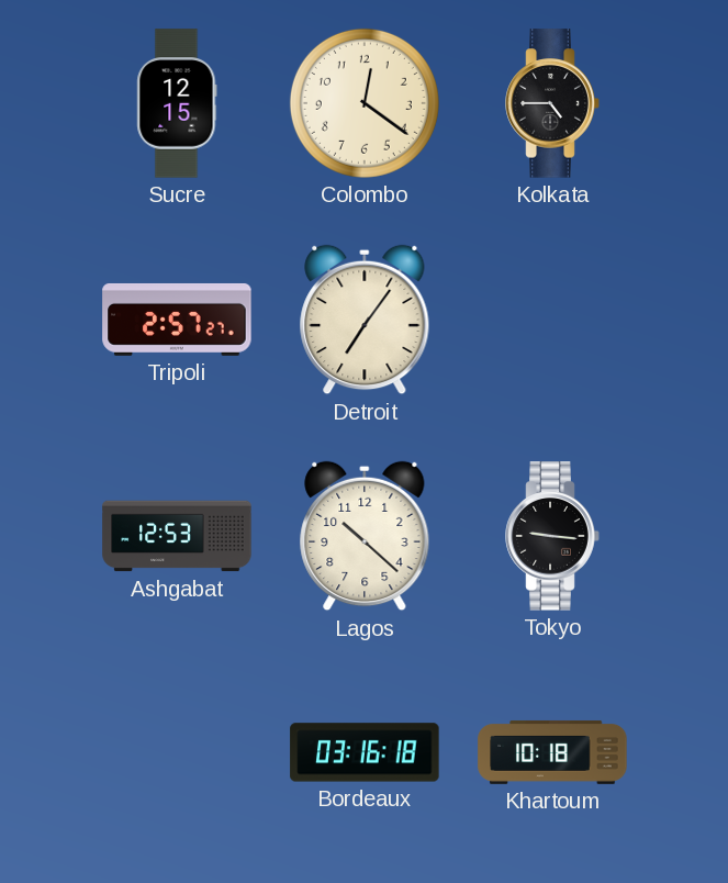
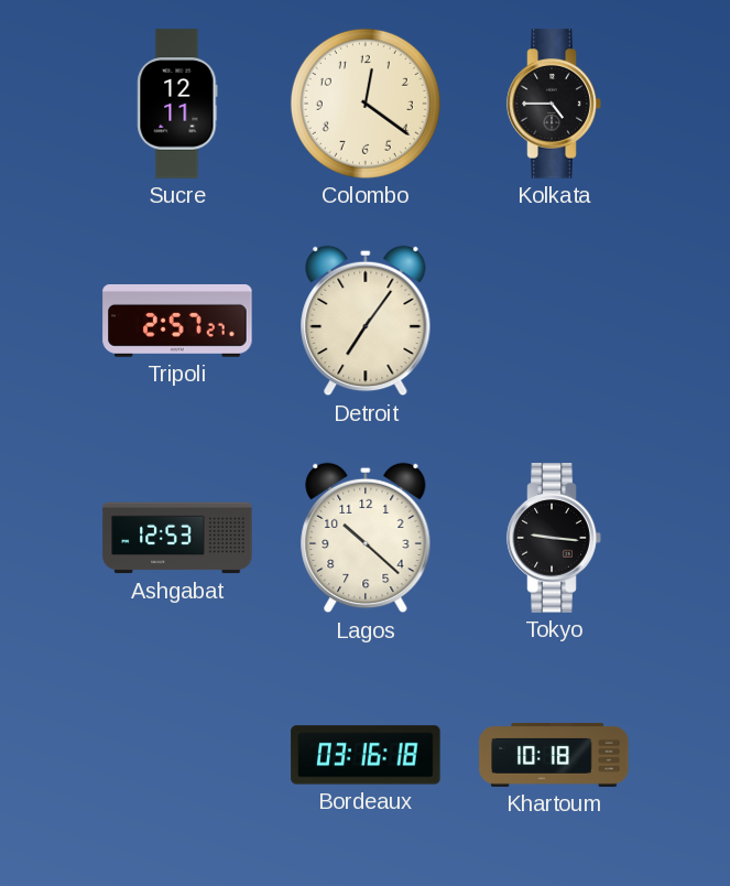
Sucre: 12:15 -> 12:11 (177, 104)
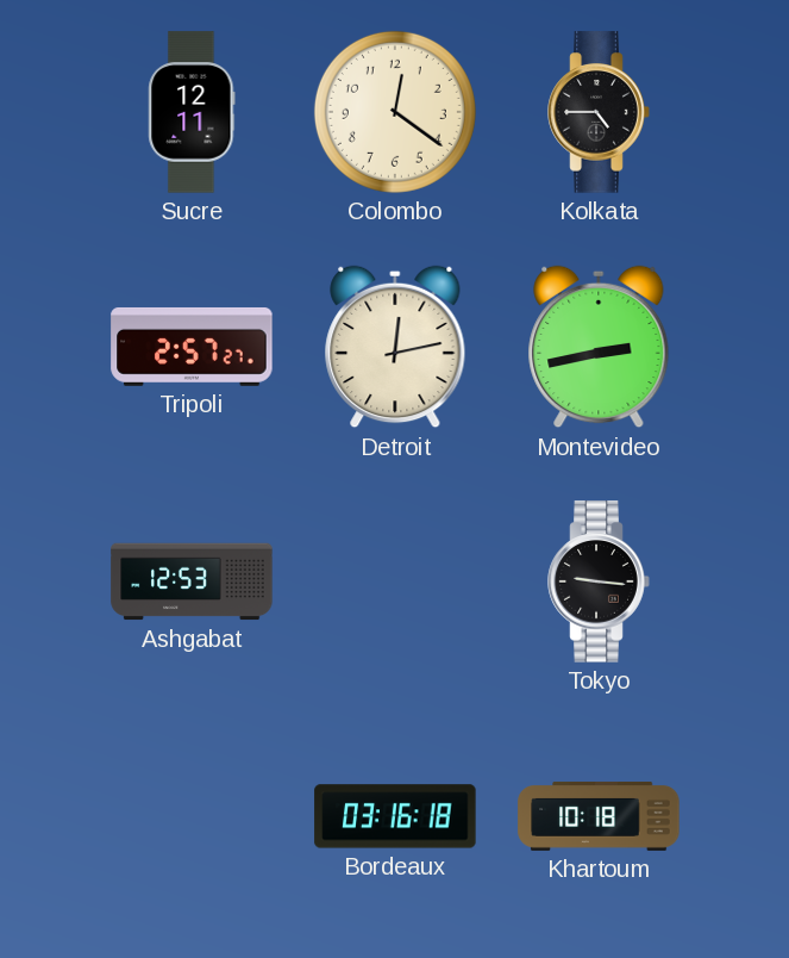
Detroit: 7:06 -> 12:13 (395, 347)
Montevideo: none -> 2:43 (599, 347)
Lagos: 10:22 -> none (366, 538)
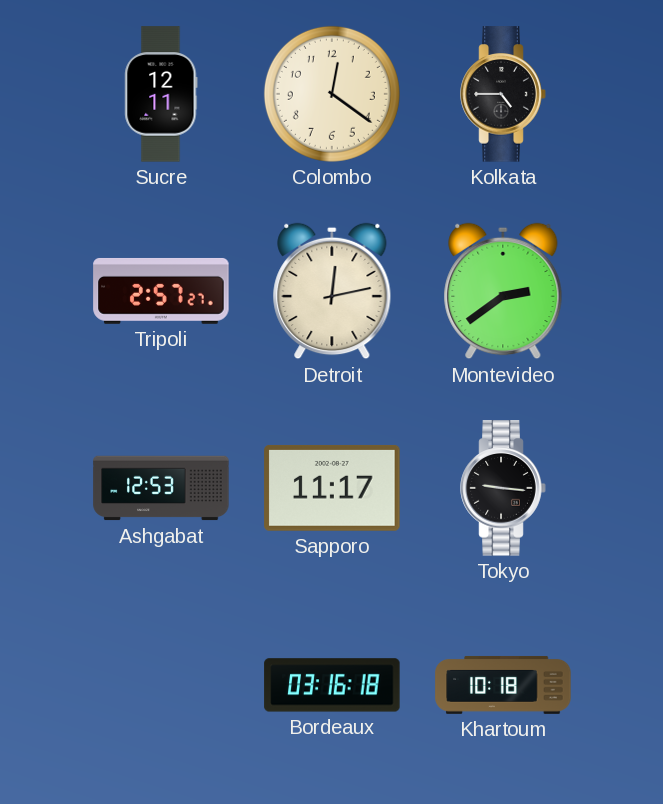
Montevideo: 2:43 -> 2:39 (503, 291)
Sapporo: none -> 11:17 (332, 488)
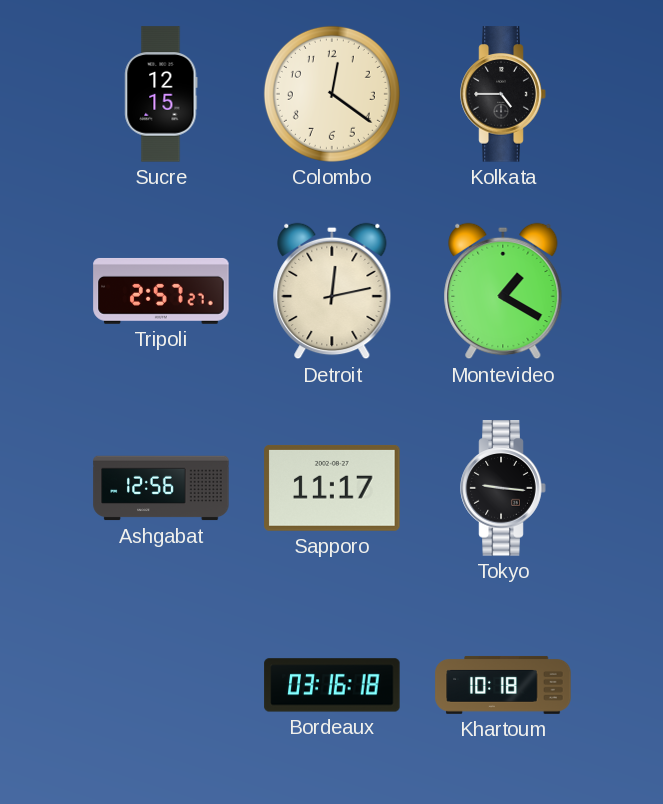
Sucre: 12:11 -> 12:15 (161, 94)
Montevideo: 2:39 -> 1:20 (503, 291)
Ashgabat: 12:53 -> 12:56 (161, 488)
